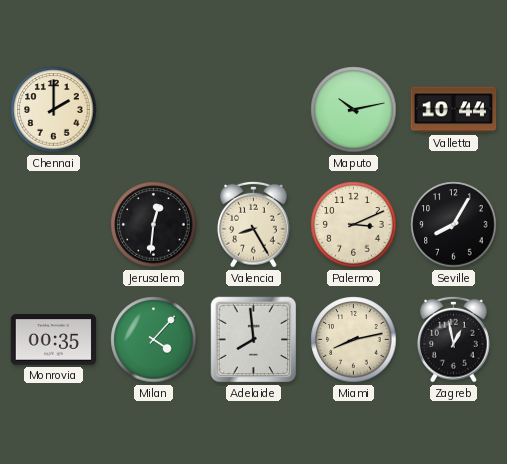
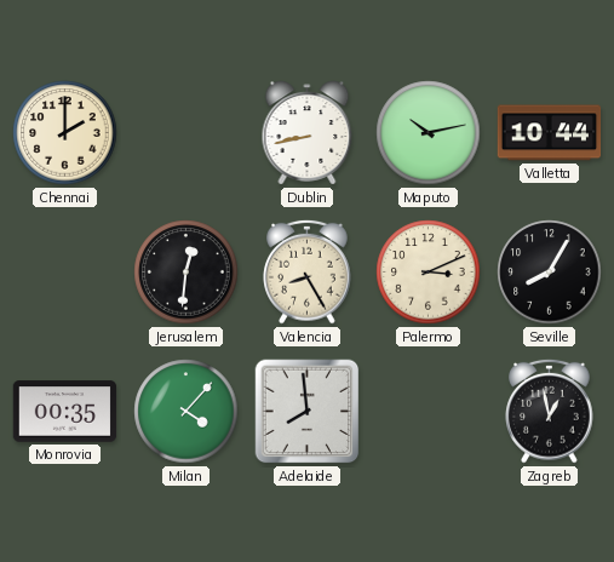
Dublin: none -> 8:43 (308, 133)
Miami: 8:13 -> none (354, 340)
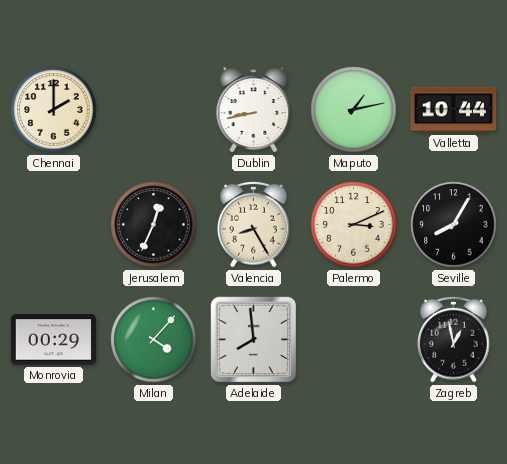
Maputo: 10:13 -> 1:13 (354, 110)
Jerusalem: 12:31 -> 12:34 (154, 225)
Monrovia: 00:35 -> 00:29 (54, 340)
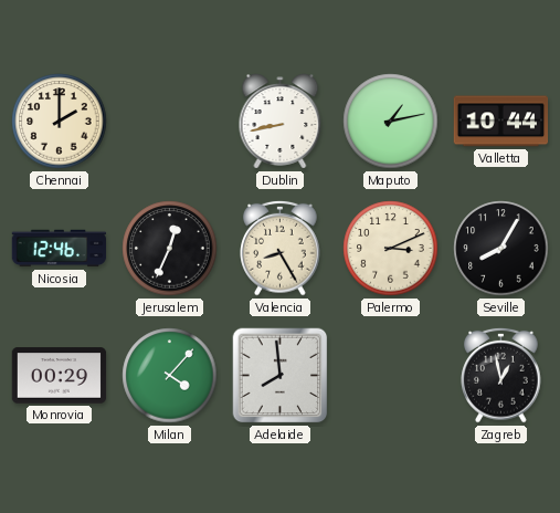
Nicosia: none -> 12:46 (60, 249)
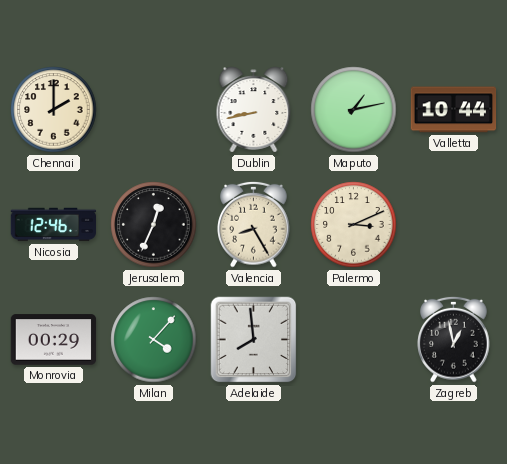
Seville: 8:05 -> none (501, 249)
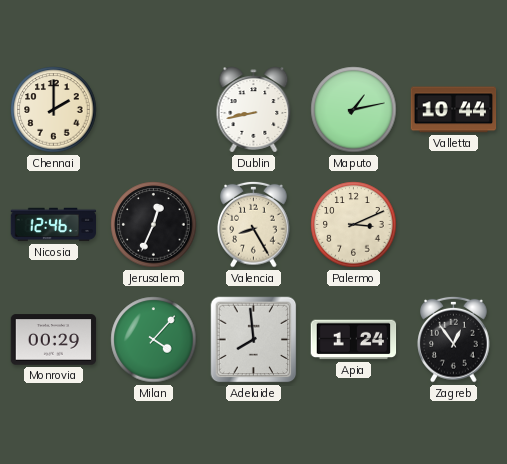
Apia: none -> 1:24 (354, 340)
Zagreb: 12:58 -> 12:54 (454, 339)
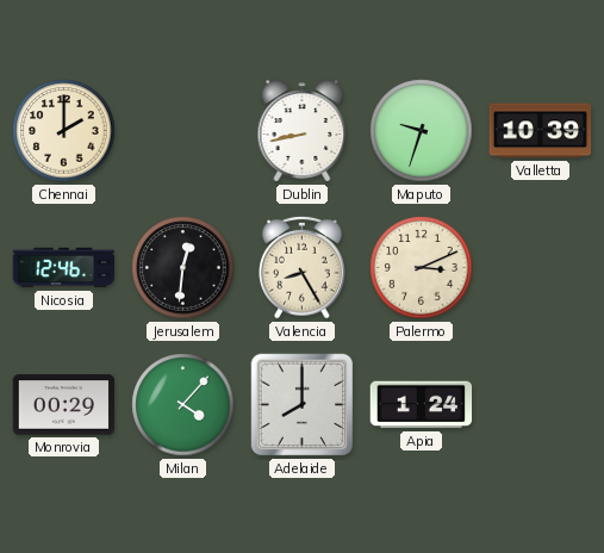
Maputo: 1:13 -> 9:33 (422, 131)
Valletta: 10:44 -> 10:39 (541, 131)
Jerusalem: 12:34 -> 12:31 (183, 268)
Adelaide: 7:59 -> 8:00 (303, 405)
Zagreb: 12:54 -> none (454, 339)
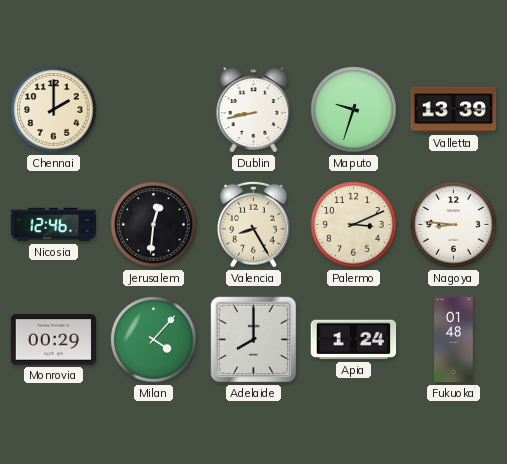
Valletta: 10:39 -> 13:39 (454, 110)
Nagoya: none -> 8:46 (454, 225)
Fukuoka: none -> 01:48 (454, 340)
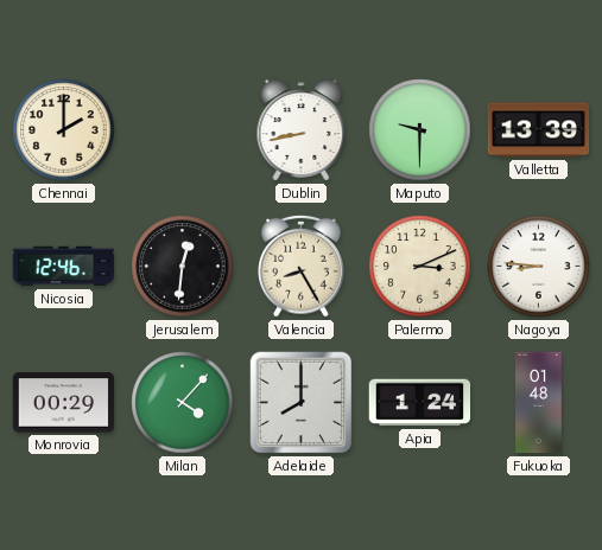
Maputo: 9:33 -> 9:30 (420, 130)
